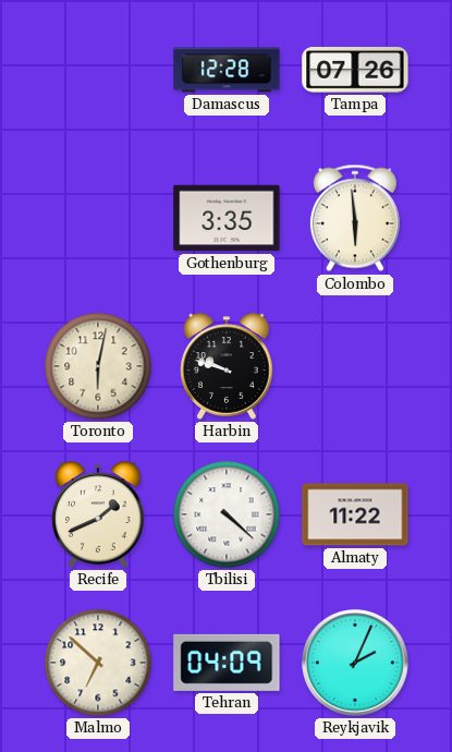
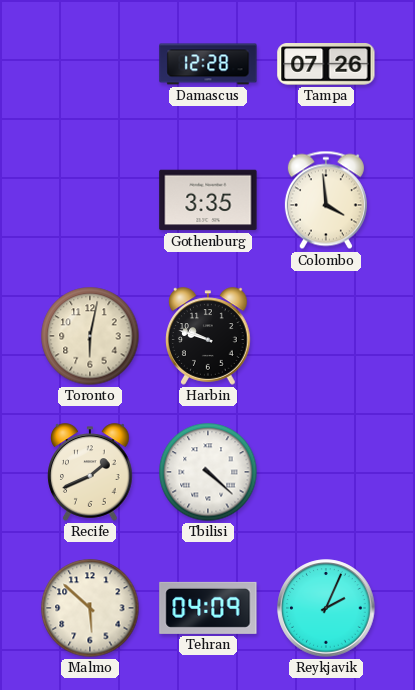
Colombo: 5:59 -> 3:59 (326, 200)
Almaty: 11:22 -> none (355, 514)
Malmo: 6:52 -> 5:52 (90, 608)
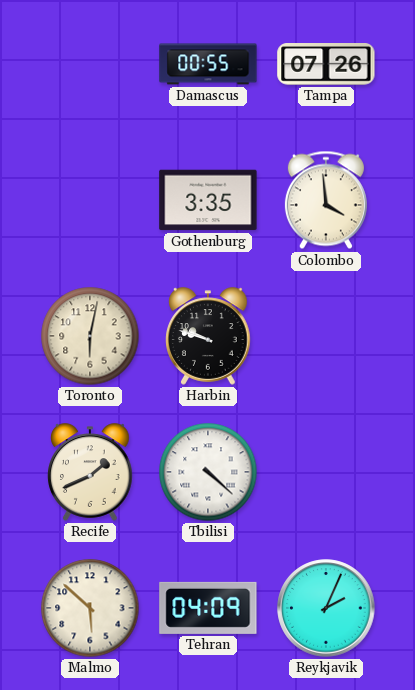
Damascus: 12:28 -> 00:55 (208, 64)
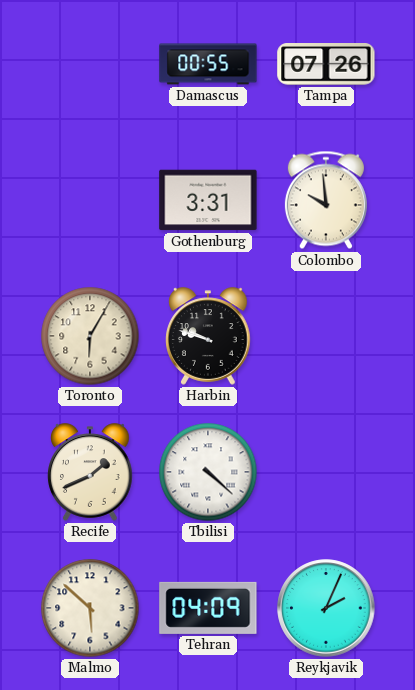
Gothenburg: 3:35 -> 3:31 (208, 200)
Colombo: 3:59 -> 9:59 (326, 200)
Toronto: 6:02 -> 6:05 (90, 336)
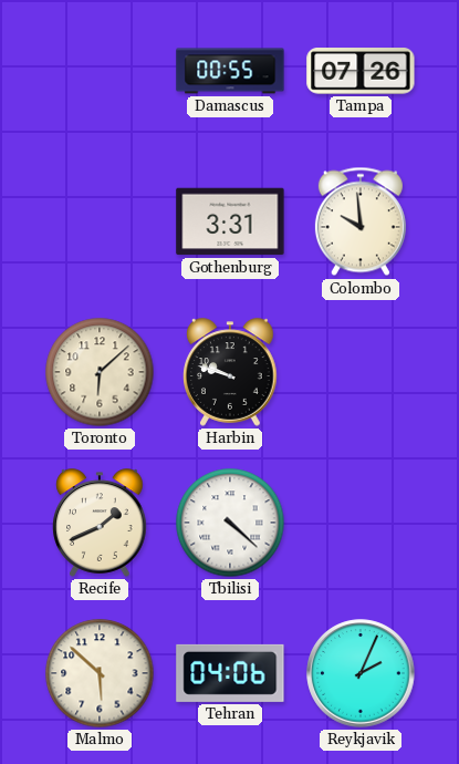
Toronto: 6:05 -> 6:08 (100, 372)
Tehran: 04:09 -> 04:06 (230, 673)
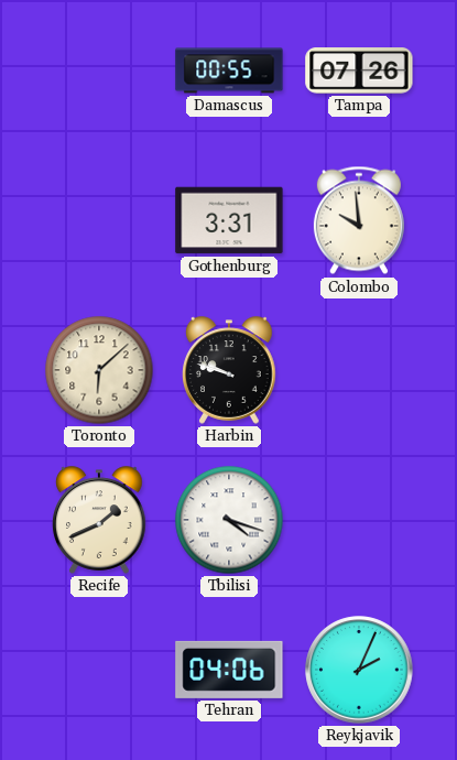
Tbilisi: 4:22 -> 4:18 (229, 520)
Malmo: 5:52 -> none (100, 673)
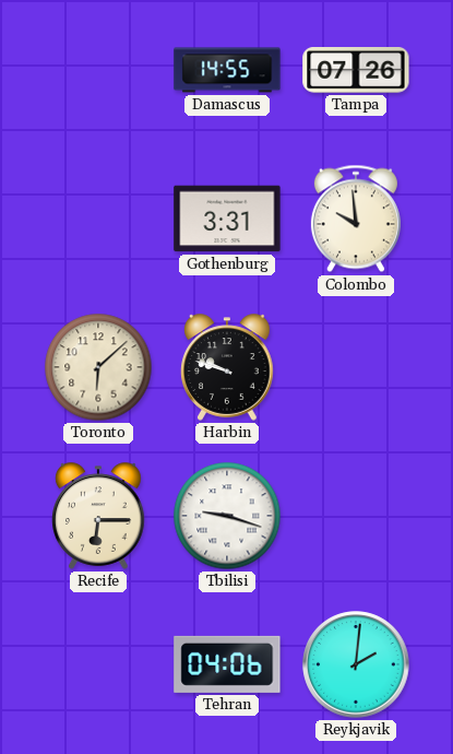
Damascus: 00:55 -> 14:55 (227, 70)
Recife: 1:41 -> 6:15 (98, 516)
Tbilisi: 4:18 -> 9:18 (227, 516)
Reykjavik: 2:04 -> 2:01 (356, 664)
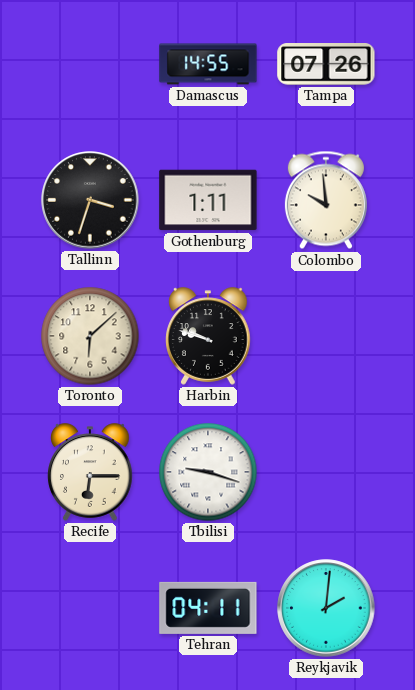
Tallinn: none -> 3:33 (90, 200)
Gothenburg: 3:31 -> 1:11 (208, 200)
Tehran: 04:06 -> 04:11 (208, 608)
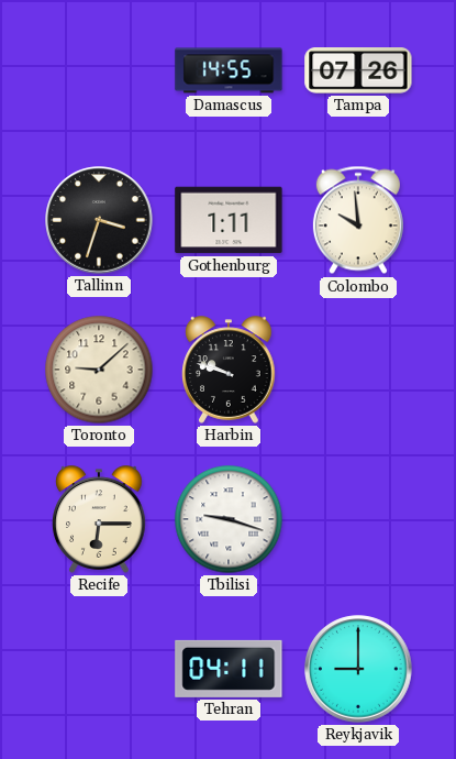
Toronto: 6:08 -> 9:08 (99, 370)
Reykjavik: 2:01 -> 9:00 (358, 669)
